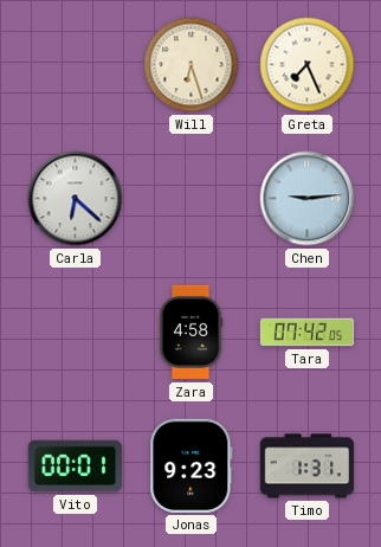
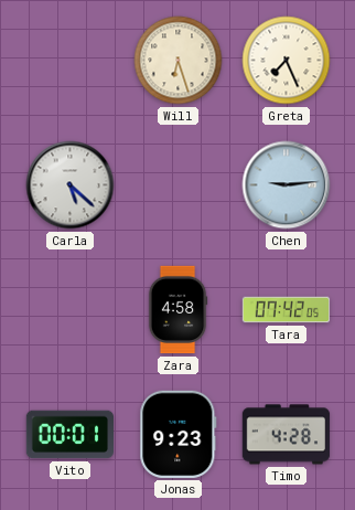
Carla: 6:22 -> 5:22 (71, 185)
Timo: 1:31 -> 4:28 (287, 435)
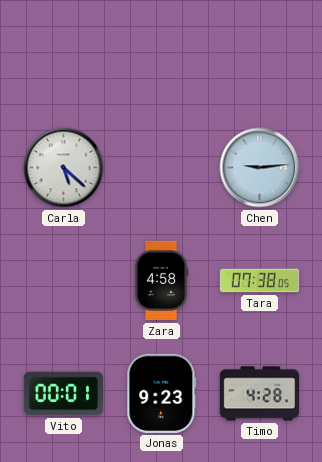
Will: 6:27 -> none (179, 61)
Greta: 7:26 -> none (287, 61)
Tara: 07:42 -> 07:38 (260, 281)
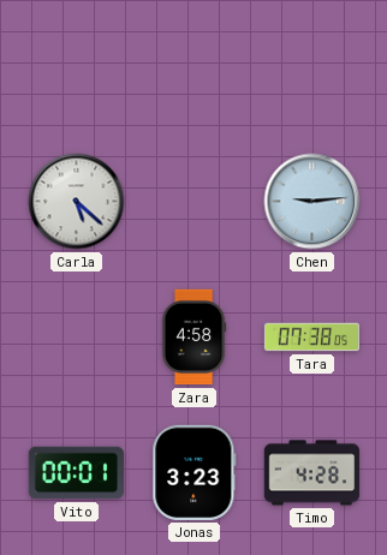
Jonas: 9:23 -> 3:23 (195, 472)
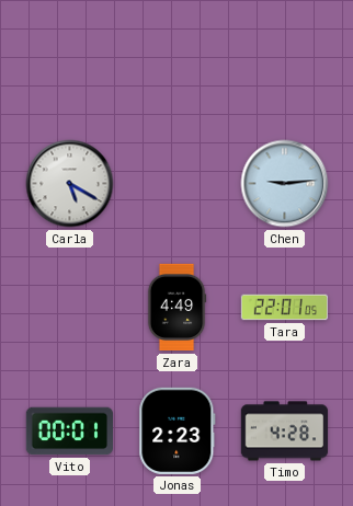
Carla: 5:22 -> 5:20 (70, 184)
Zara: 4:58 -> 4:49 (176, 308)
Tara: 07:38 -> 22:01 (285, 308)
Jonas: 3:23 -> 2:23 (178, 430)
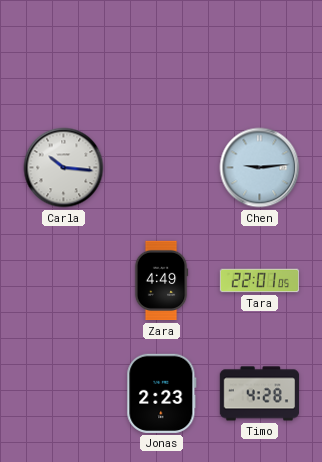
Carla: 5:20 -> 10:16 (64, 168)
Vito: 00:01 -> none (69, 432)
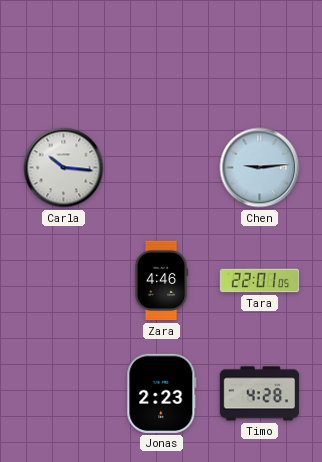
Zara: 4:49 -> 4:46 (161, 281)
